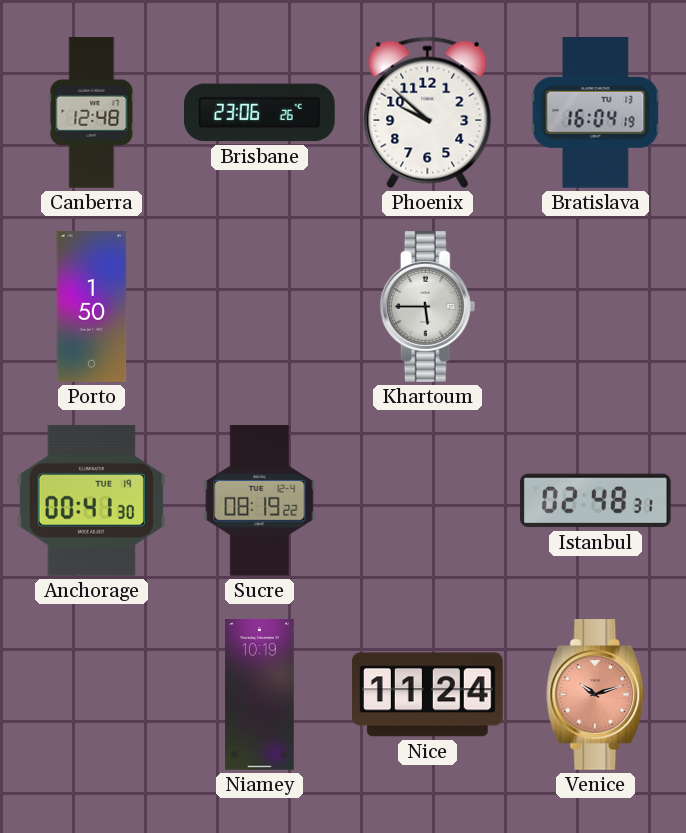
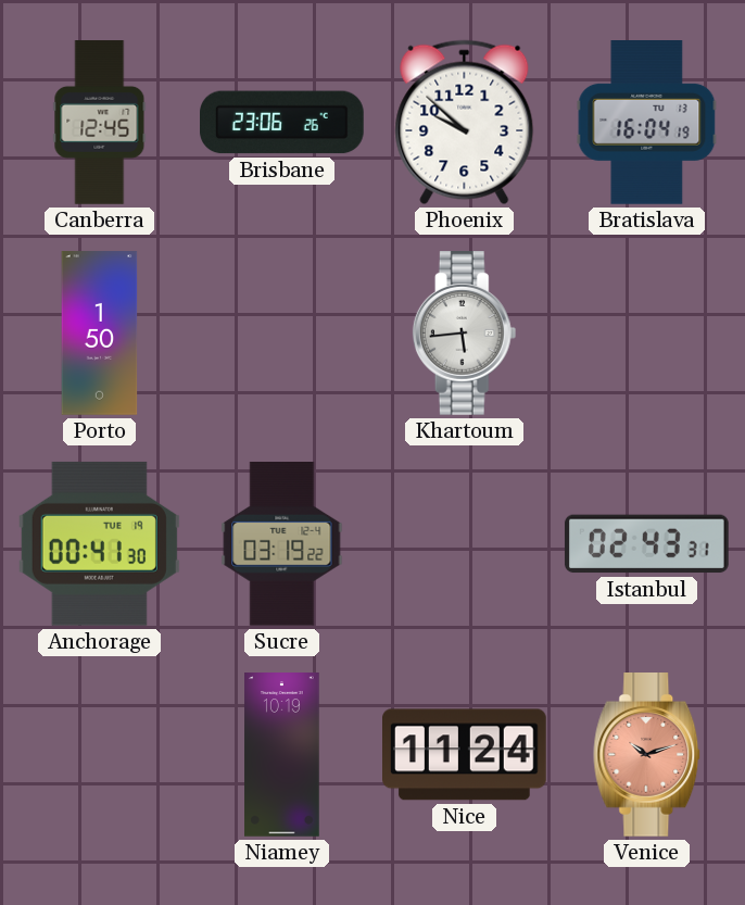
Canberra: 12:48 -> 12:45 (100, 123)
Khartoum: 5:45 -> 5:44 (465, 334)
Sucre: 08:19 -> 03:19 (282, 544)
Istanbul: 02:48 -> 02:43 (646, 544)
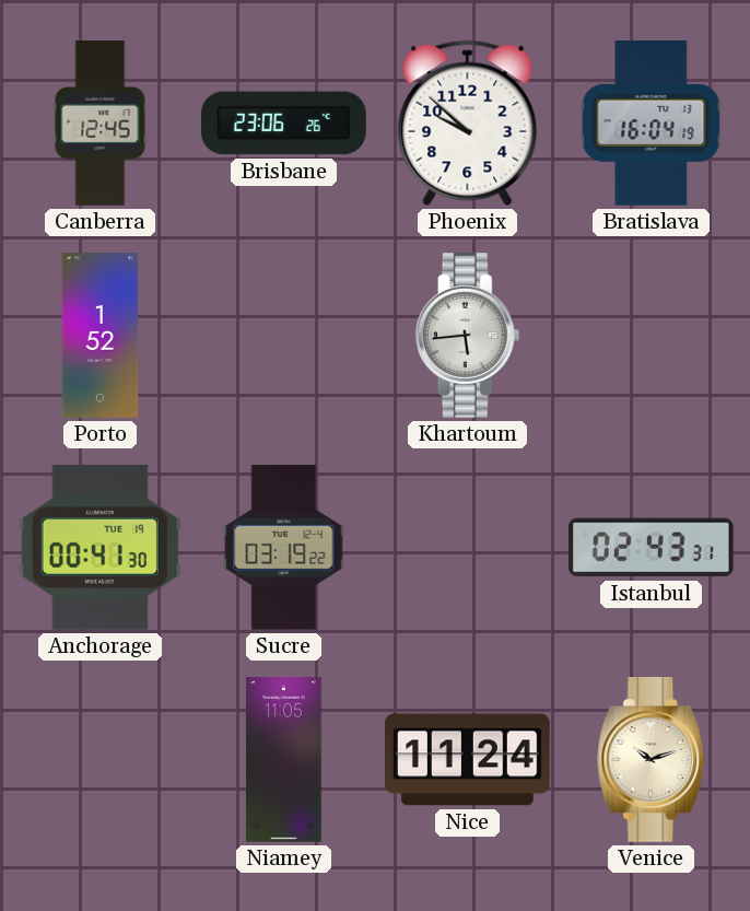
Porto: 1:50 -> 1:52 (101, 336)
Niamey: 10:19 -> 11:05 (284, 760)
Venice dial: salmon -> cream (652, 760)
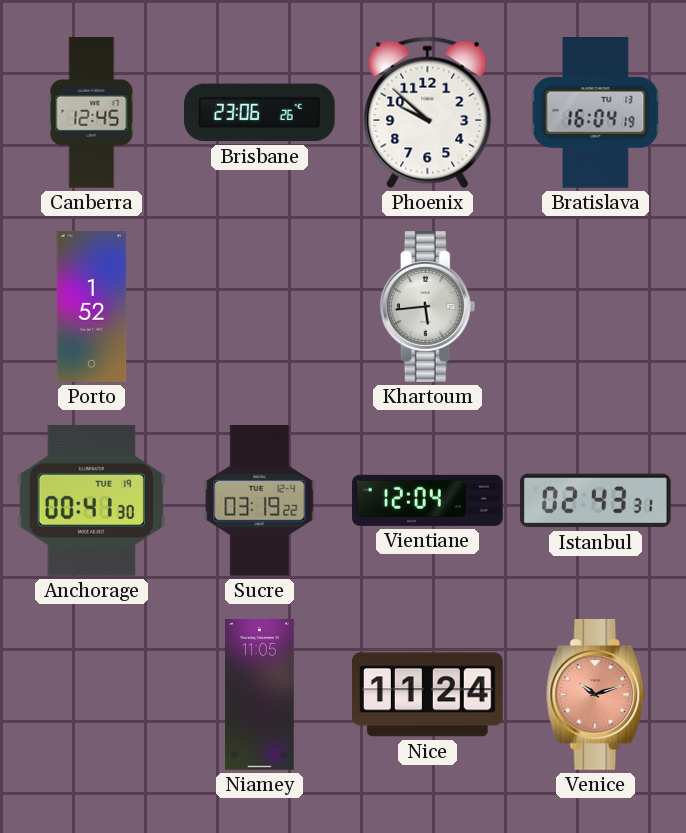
Vientiane: none -> 12:04 (428, 500)
Venice dial: cream -> salmon (596, 695)
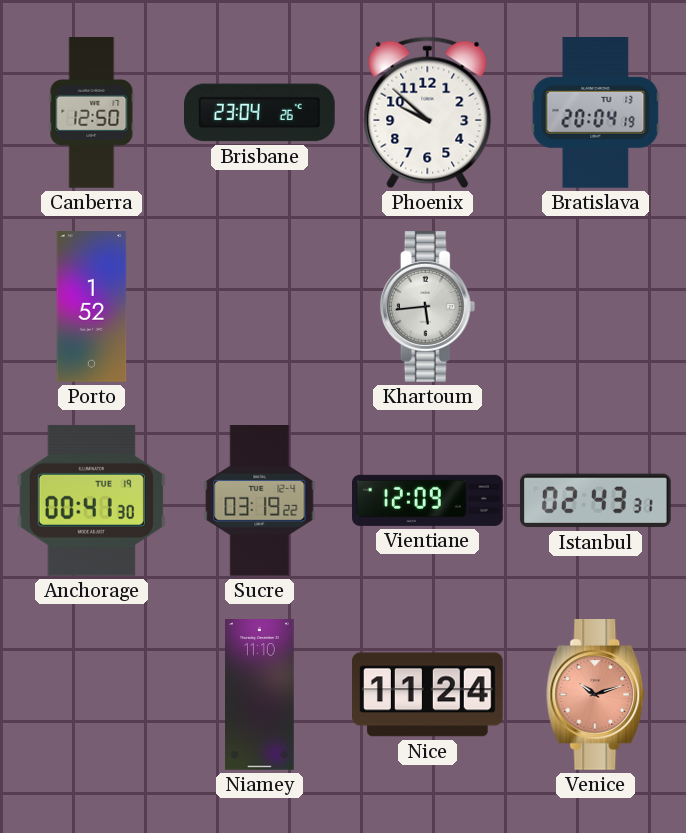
Canberra: 12:45 -> 12:50 (92, 113)
Brisbane: 23:06 -> 23:04 (260, 113)
Bratislava: 16:04 -> 20:04 (596, 113)
Vientiane: 12:04 -> 12:09 (428, 500)
Niamey: 11:05 -> 11:10 (260, 695)
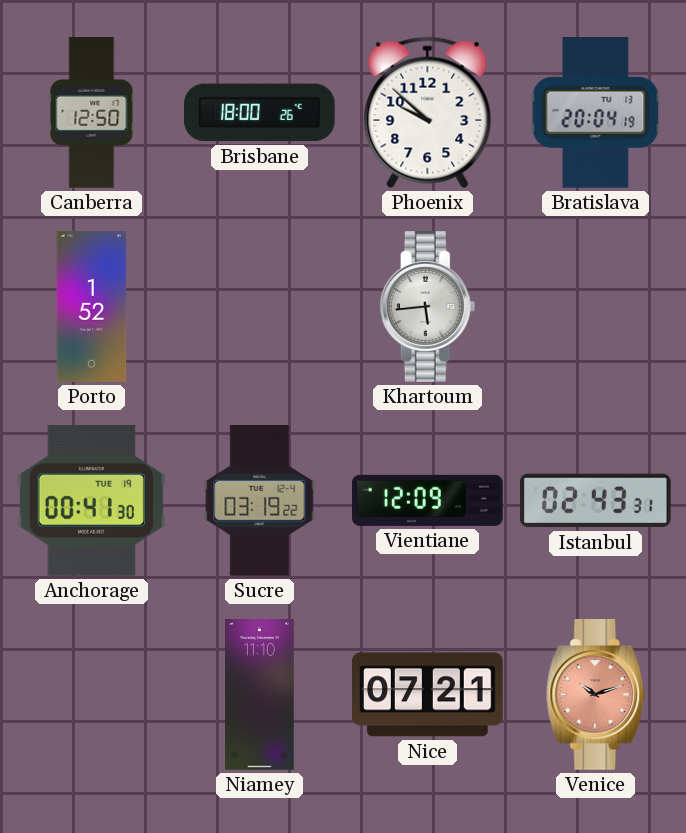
Brisbane: 23:04 -> 18:00 (260, 113)
Nice: 11:24 -> 07:21 (428, 695)
